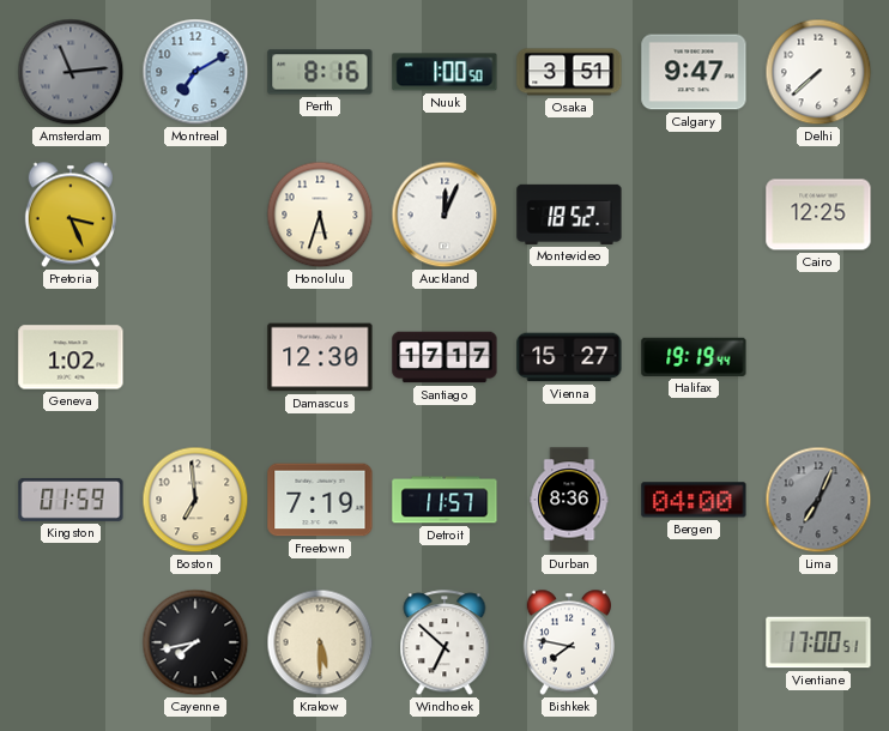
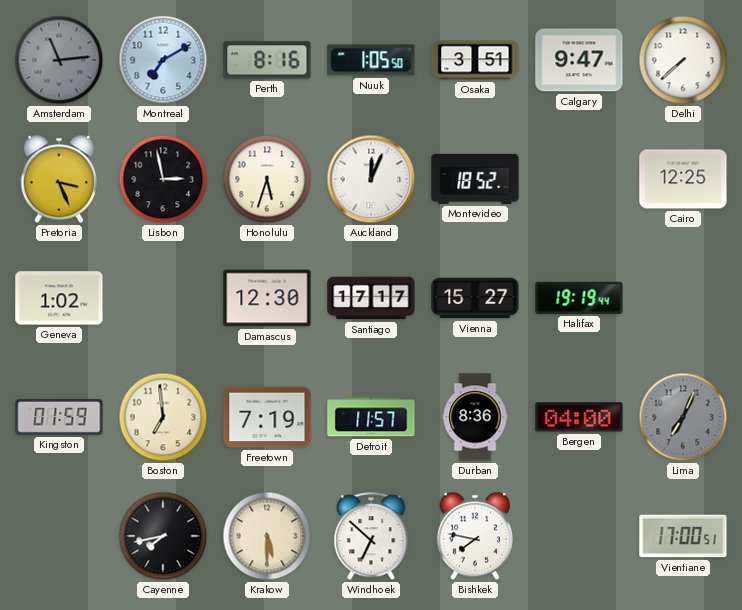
Nuuk: 1:00 -> 1:05 (371, 60)
Lisbon: none -> 2:58 (163, 179)
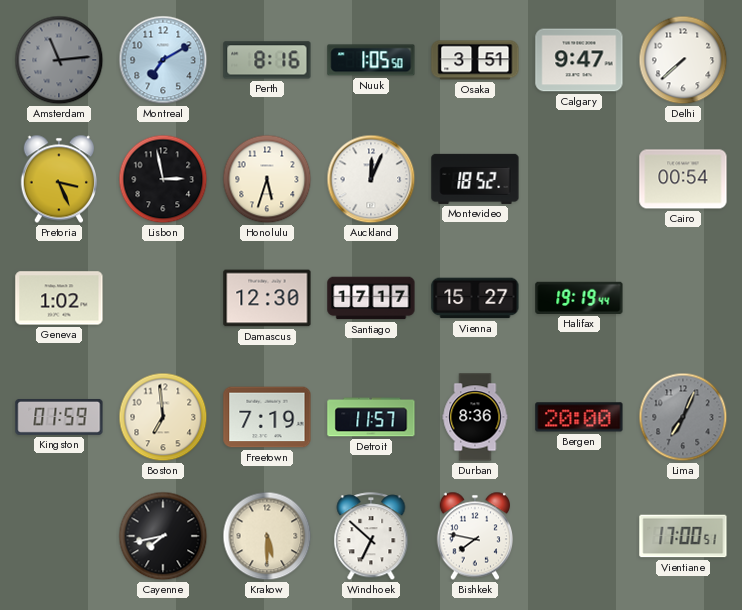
Cairo: 12:25 -> 00:54 (683, 179)
Bergen: 04:00 -> 20:00 (579, 417)
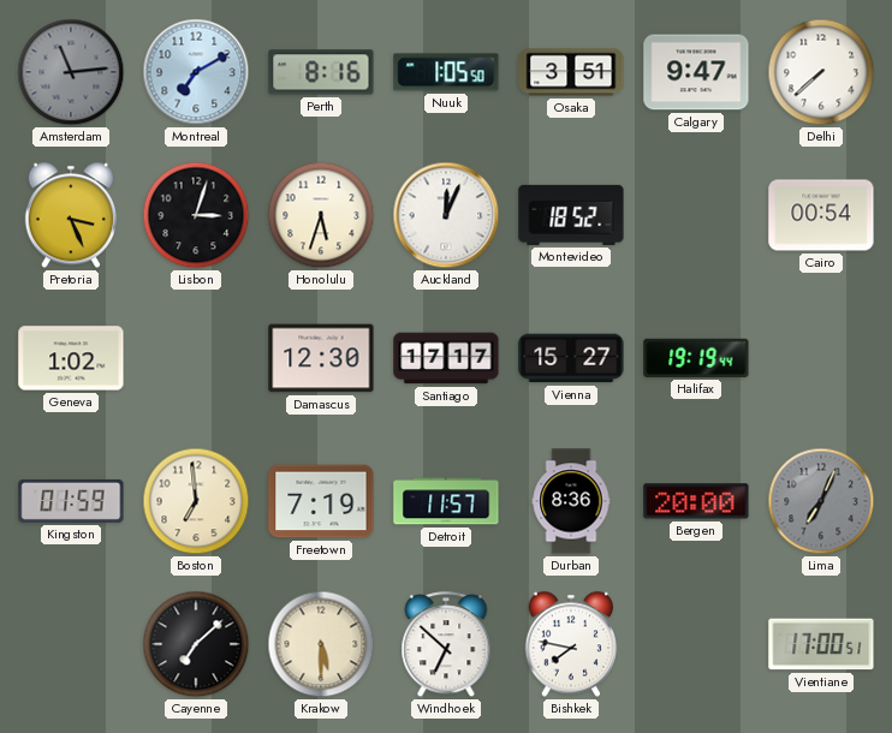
Lisbon: 2:58 -> 3:03 (196, 215)
Cayenne: 7:43 -> 7:08 (196, 644)
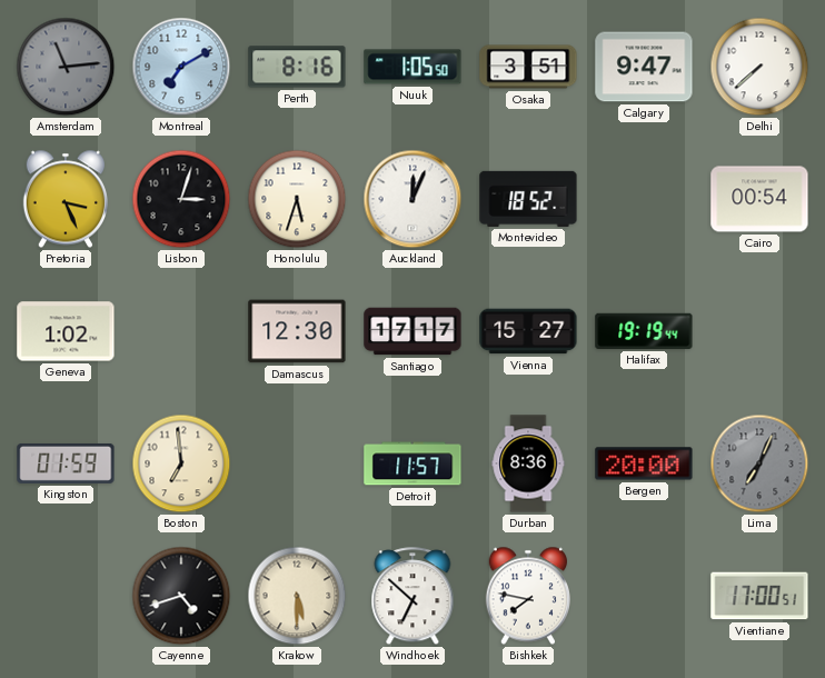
Freetown: 7:19 -> none (321, 501)
Cayenne: 7:08 -> 4:42 (181, 596)
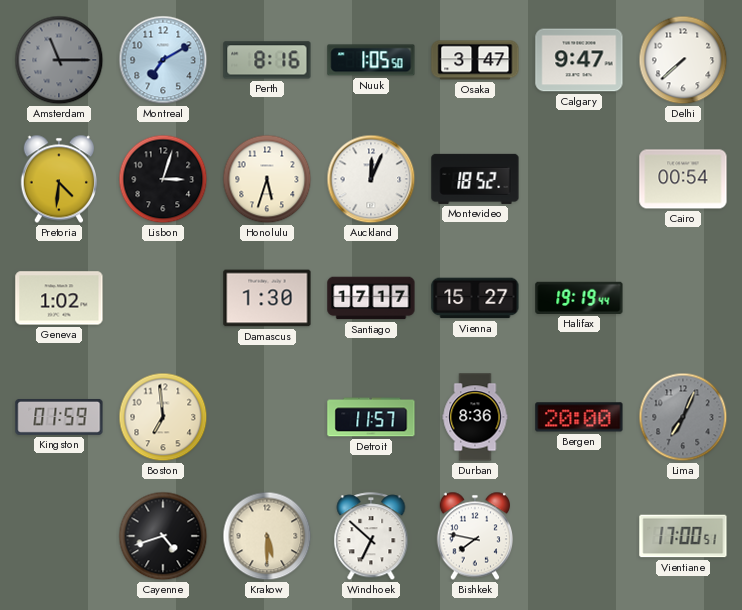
Amsterdam: 11:14 -> 11:15 (59, 60)
Osaka: 3:51 -> 3:47 (475, 60)
Pretoria: 3:26 -> 4:31 (58, 179)
Damascus: 12:30 -> 1:30 (267, 298)
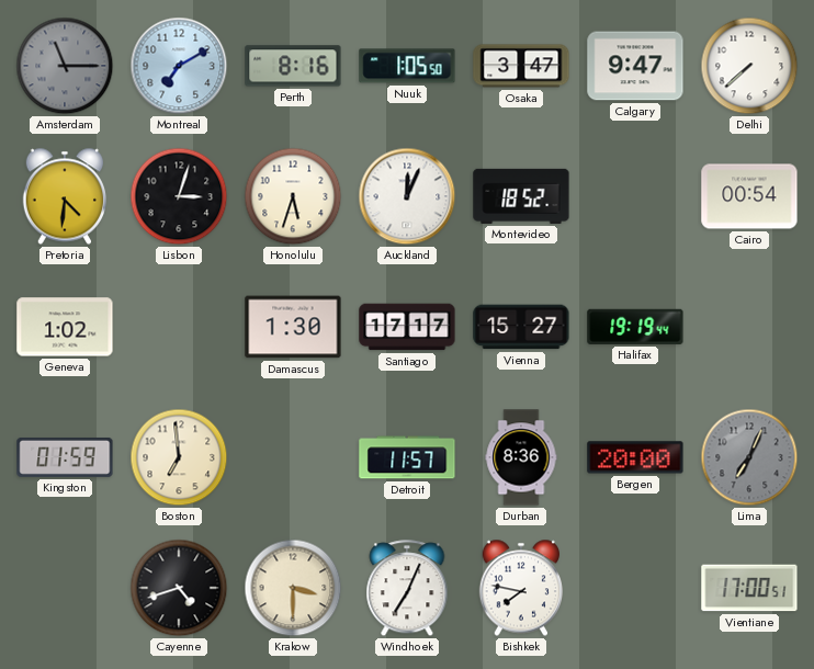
Krakow: 5:30 -> 3:30 (293, 588)
Windhoek: 6:52 -> 7:04 (407, 589)
